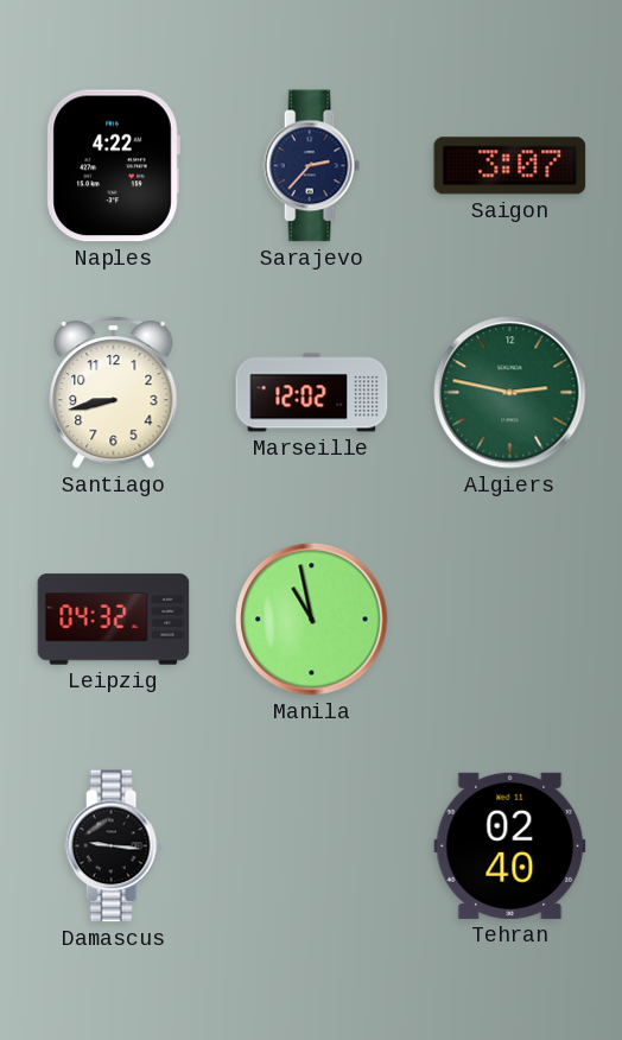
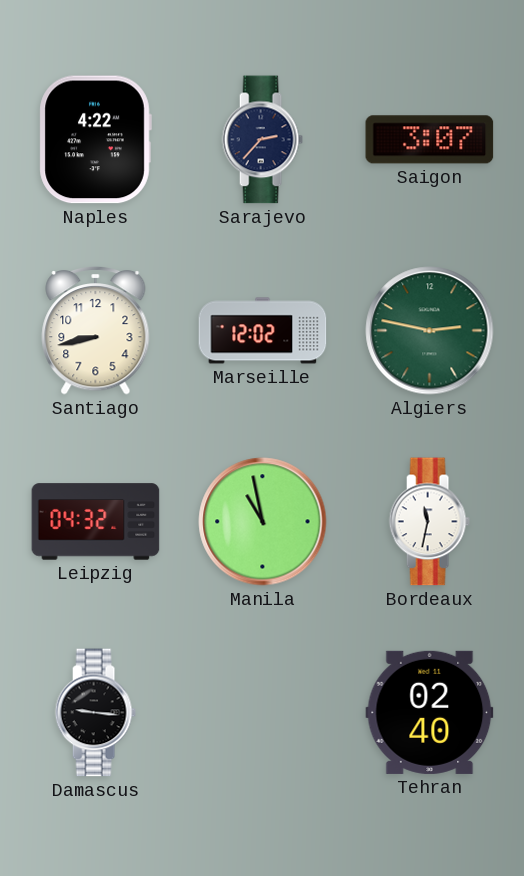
Bordeaux: none -> 11:32 (429, 522)
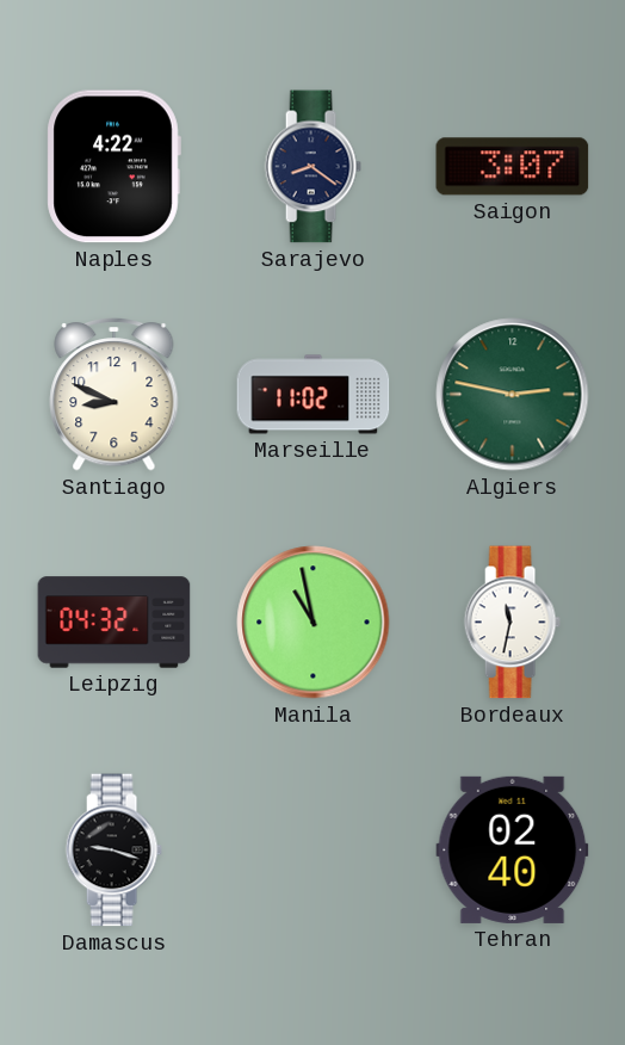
Sarajevo: 2:37 -> 8:21 (312, 167)
Santiago: 8:43 -> 8:49 (115, 394)
Marseille: 12:02 -> 11:02 (314, 395)
Damascus: 9:16 -> 9:18 (113, 851)
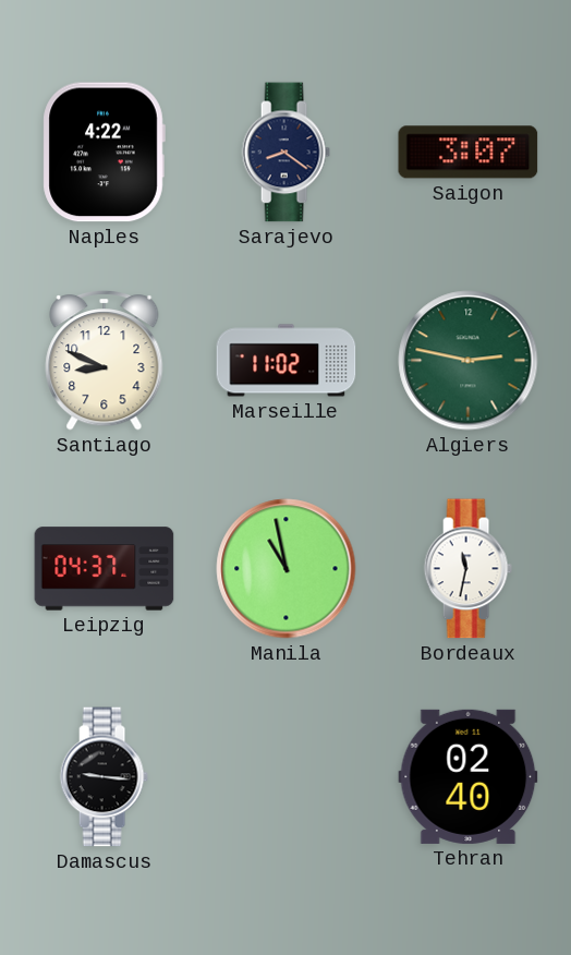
Leipzig: 04:32 -> 04:37 (105, 569)
Damascus: 9:18 -> 9:16 (104, 777)
